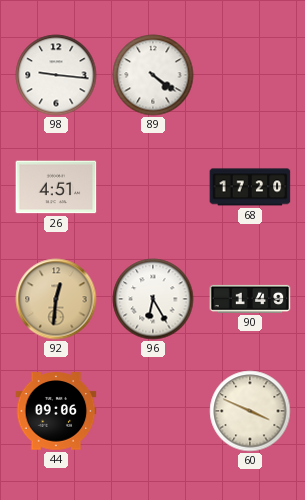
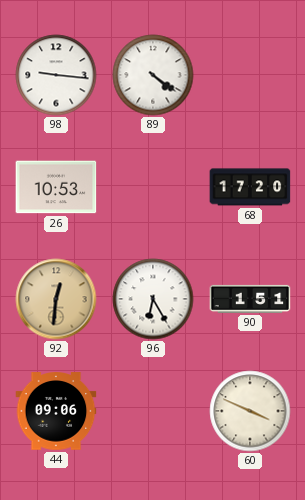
26: 4:51 -> 10:53 (56, 187)
90: 1:49 -> 1:51 (250, 299)
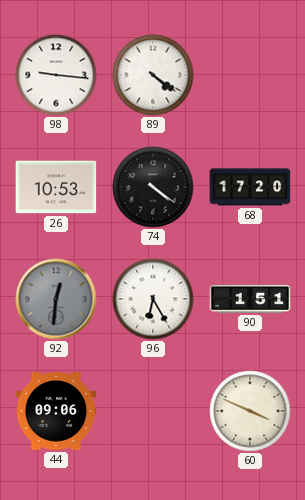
74: none -> 4:21 (153, 187)
92 dial: champagne -> grey (56, 299)
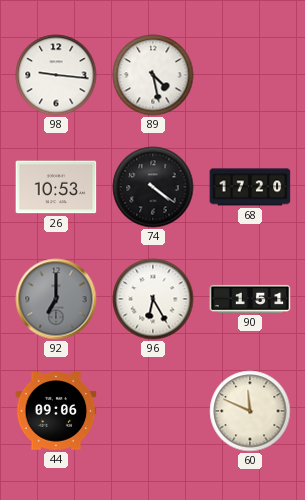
89: 4:21 -> 4:28 (153, 75)
92: 12:31 -> 7:00 (56, 299)
60: 3:49 -> 11:49 (250, 411)
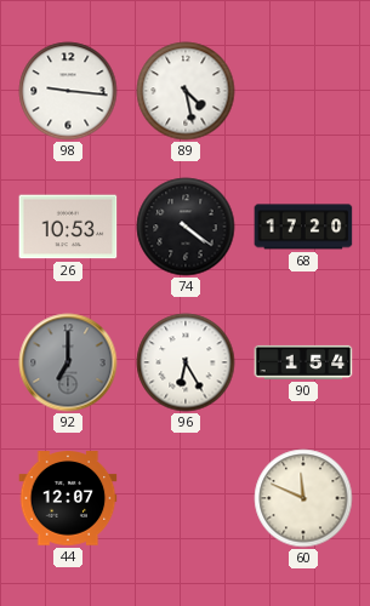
90: 1:51 -> 1:54 (303, 362)
44: 09:06 -> 12:07 (68, 498)
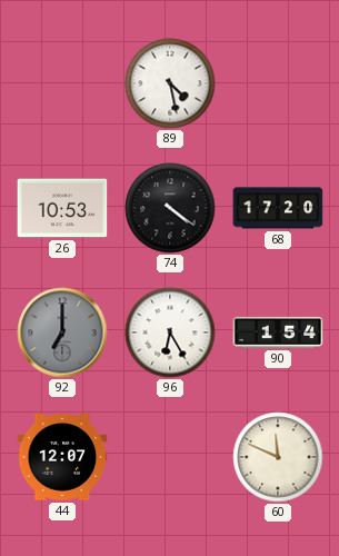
98: 9:16 -> none (68, 91)
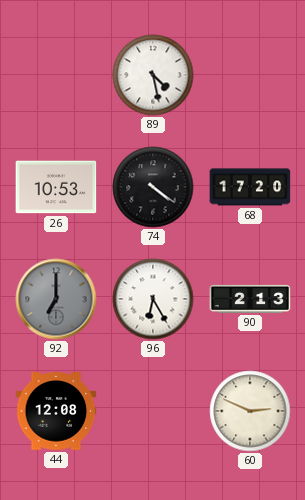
90: 1:54 -> 2:13 (250, 299)
44: 12:07 -> 12:08 (56, 411)
60: 11:49 -> 2:49 (250, 411)
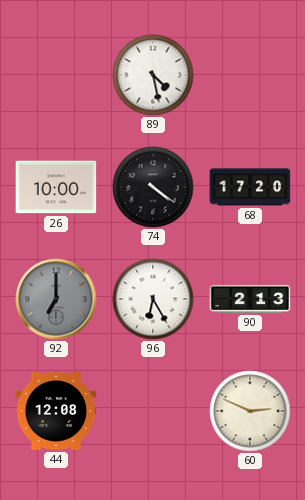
26: 10:53 -> 10:00 (56, 187)
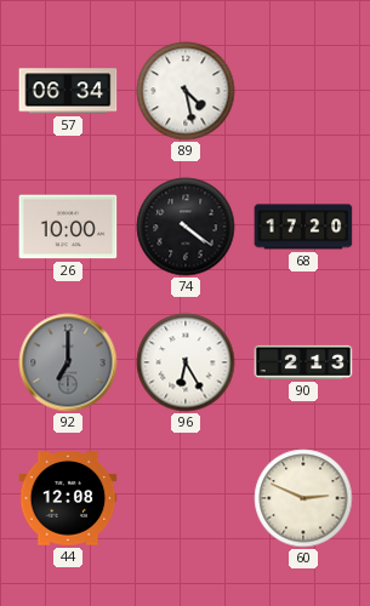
57: none -> 06:34 (68, 91)
